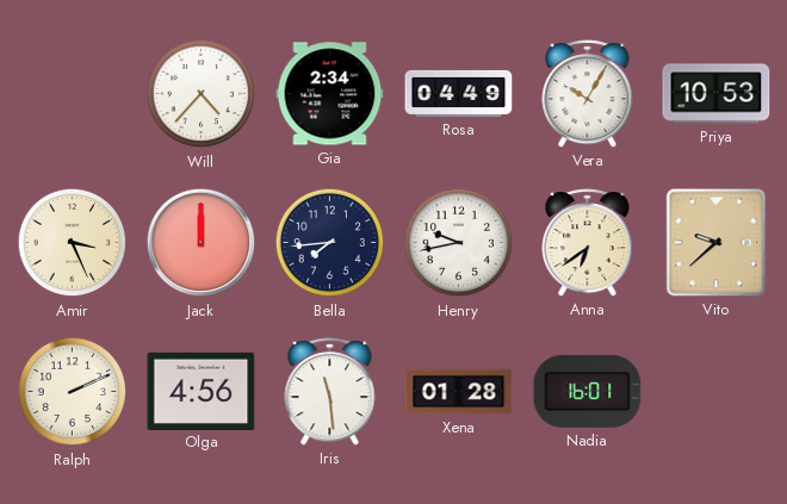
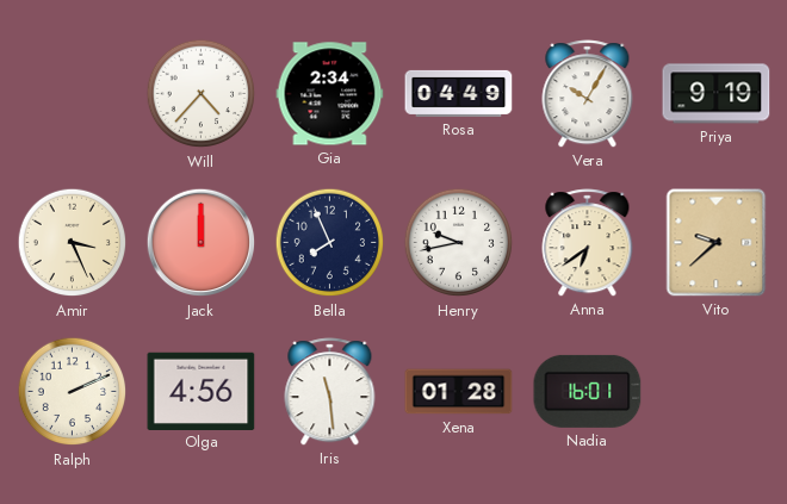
Priya: 10:53 -> 9:19 (717, 94)
Bella: 7:44 -> 7:56 (330, 243)
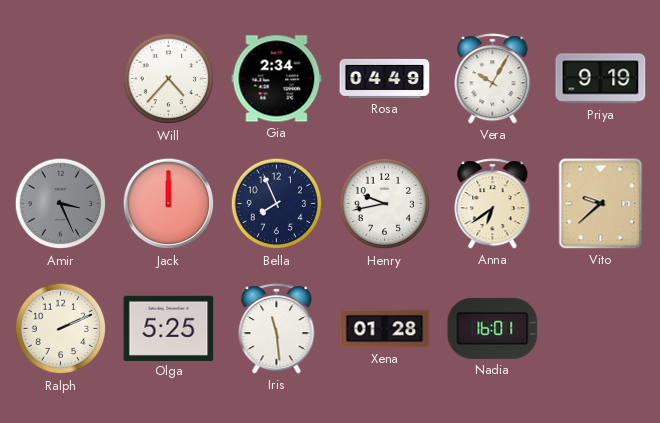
Amir dial: cream -> grey (61, 204)
Olga: 4:56 -> 5:25 (169, 328)
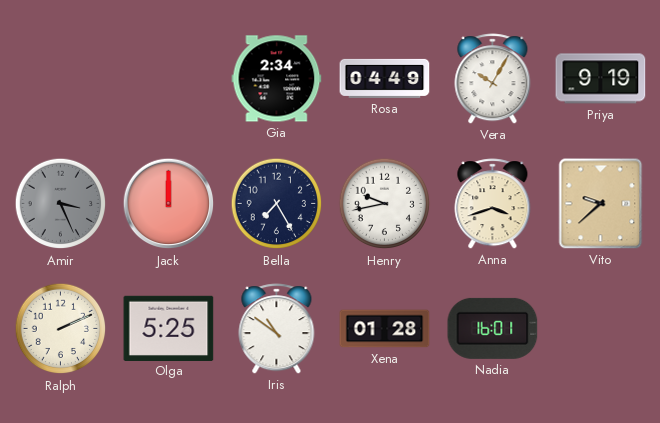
Will: 4:37 -> none (169, 79)
Bella: 7:56 -> 7:25 (277, 204)
Anna: 6:39 -> 3:42 (493, 204)
Iris: 11:29 -> 10:51 (277, 329)
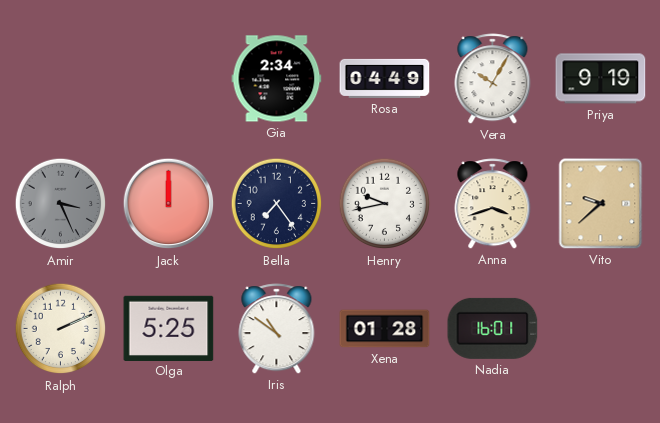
Bella: 7:25 -> 7:24 (277, 204)
